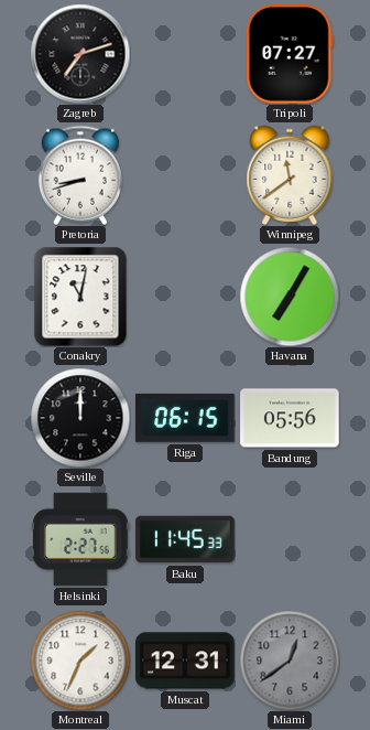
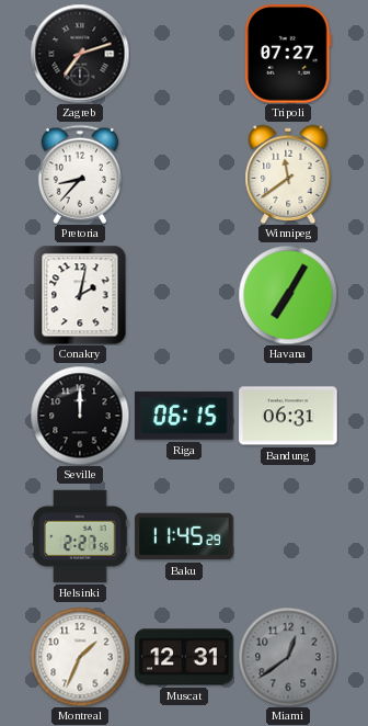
Pretoria: 8:42 -> 8:37 (80, 174)
Conakry: 11:02 -> 2:02 (80, 295)
Bandung: 05:56 -> 06:31 (288, 416)
Baku: 11:45:33 -> 11:45:29 (184, 536)
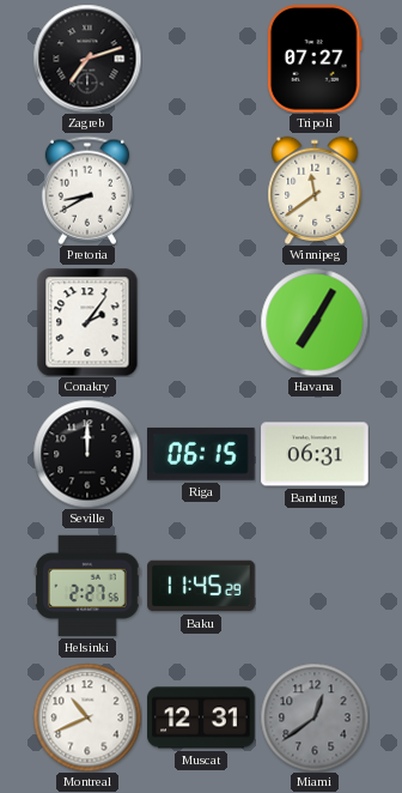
Pretoria: 8:37 -> 8:40 (87, 190)
Conakry: 2:02 -> 2:06 (87, 322)
Montreal: 1:34 -> 10:41 (87, 718)
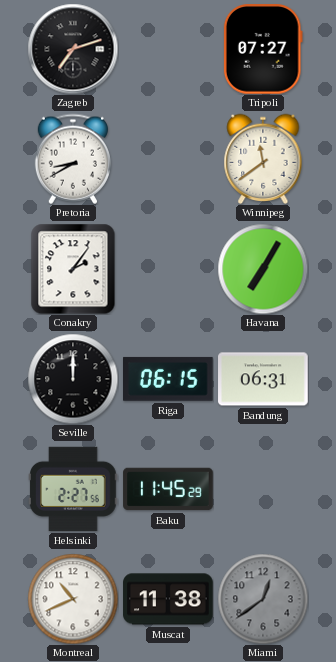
Muscat: 12:31 -> 11:38 (168, 599)
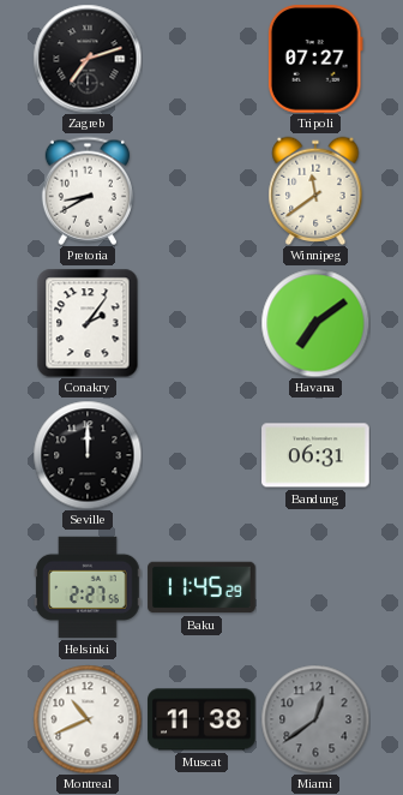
Havana: 7:05 -> 7:09 (315, 323)
Riga: 06:15 -> none (169, 379)
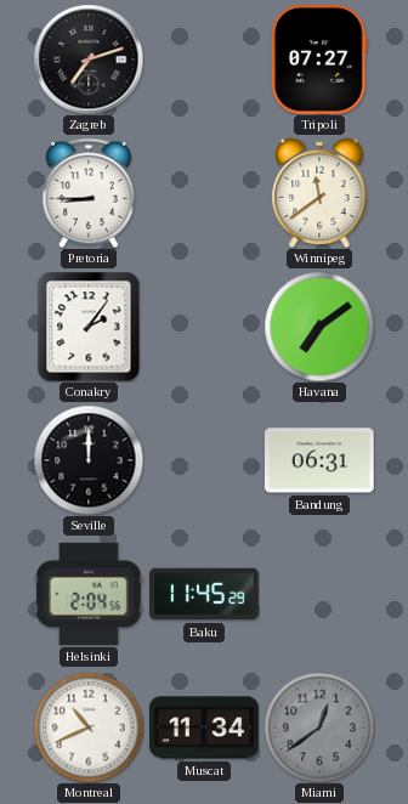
Pretoria: 8:40 -> 8:45 (89, 193)
Helsinki: 2:27 -> 2:04 (89, 594)
Muscat: 11:38 -> 11:34 (204, 727)
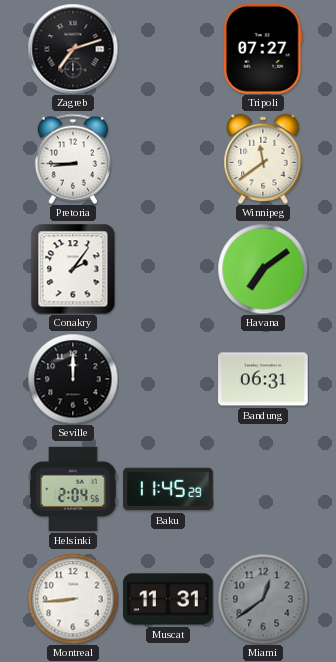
Montreal: 10:41 -> 8:44 (73, 599)
Muscat: 11:34 -> 11:31 (168, 599)
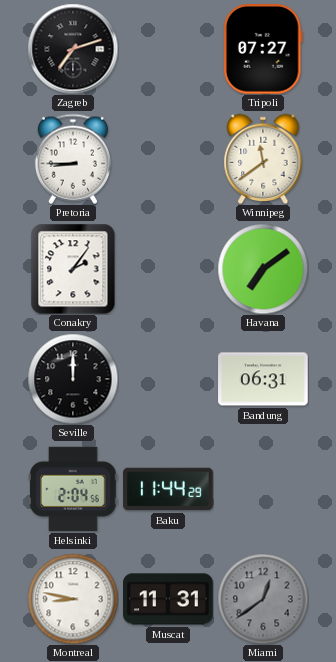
Baku: 11:45 -> 11:44 (168, 489)
Montreal: 8:44 -> 8:47 (73, 599)
